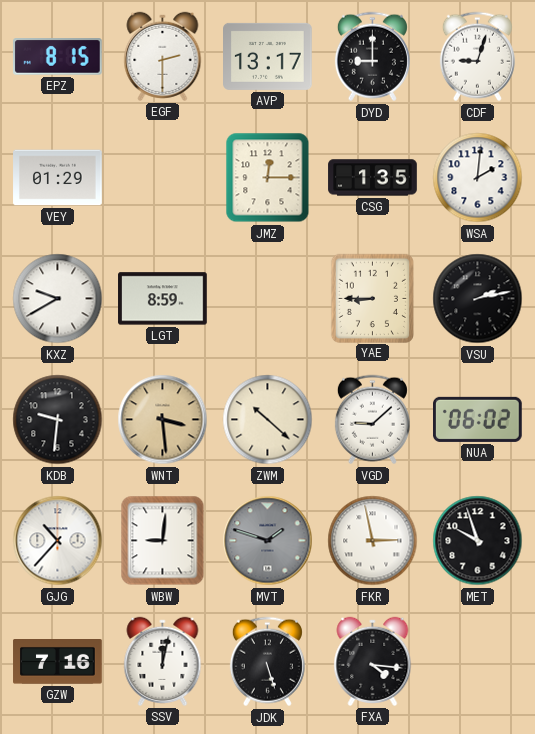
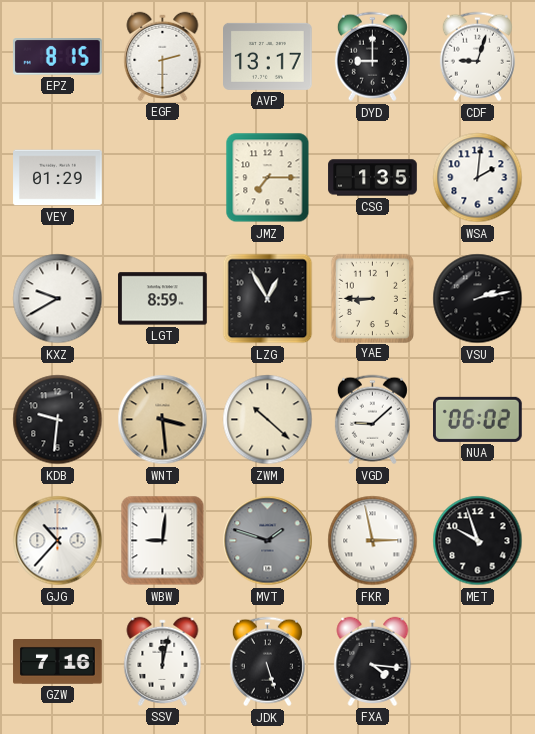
JMZ: 12:15 -> 7:15 (268, 178)
LZG: none -> 12:55 (268, 299)
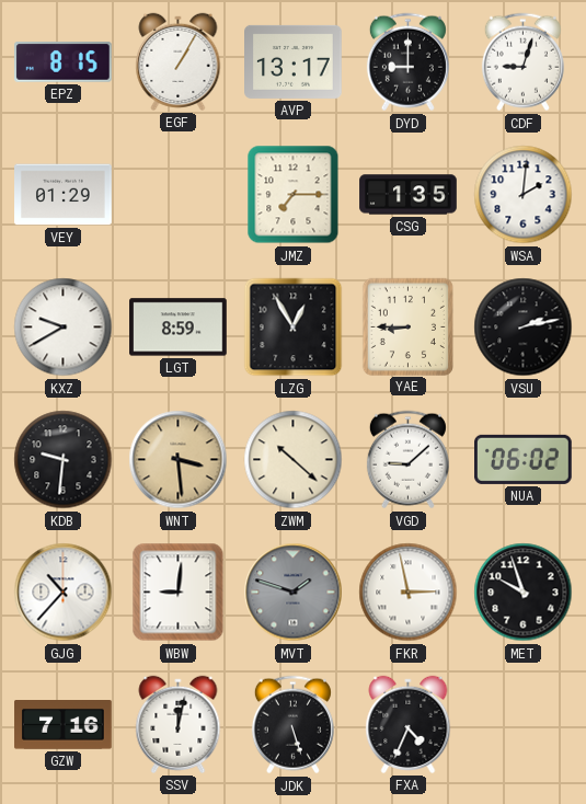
EGF: 2:30 -> 1:05 (179, 61)
FXA: 4:16 -> 4:34 (409, 724)
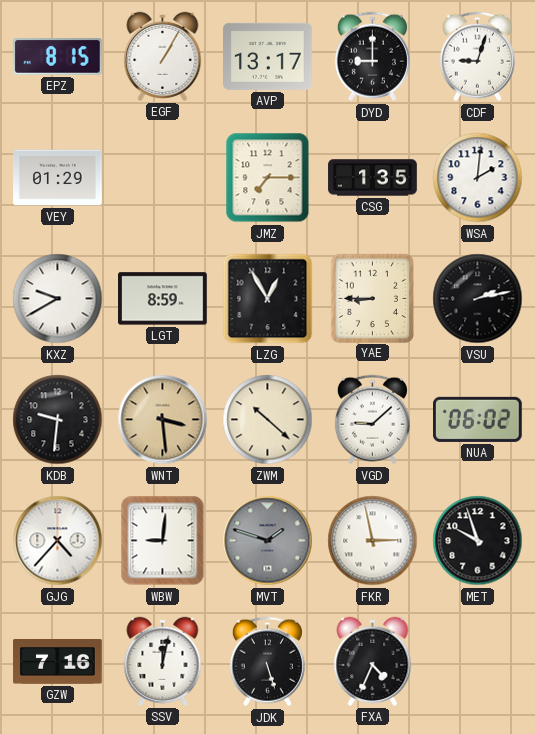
GJG: 10:37 -> 4:37 (58, 541)
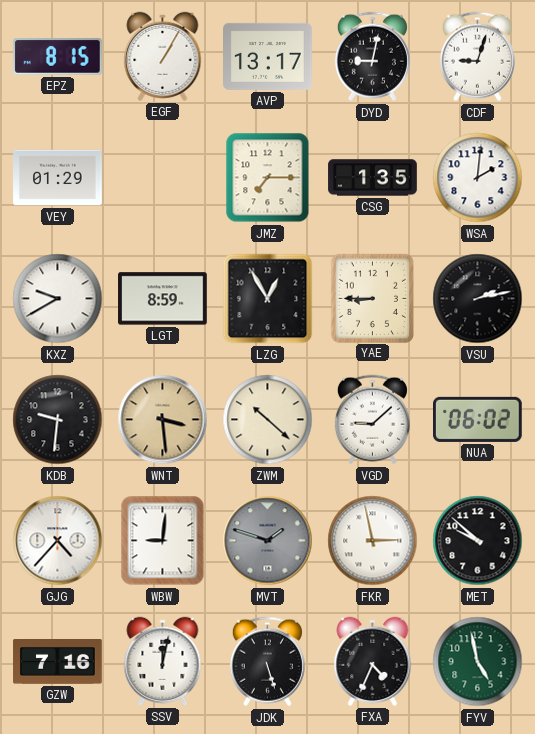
DYD: 9:00 -> 9:02 (372, 57)
MET: 9:57 -> 9:52 (478, 541)
FYV: none -> 4:58 (478, 662)
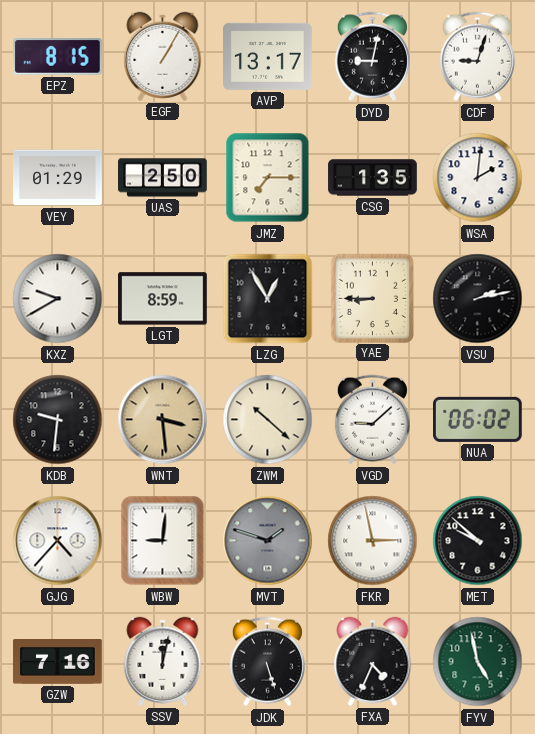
UAS: none -> 2:50 (163, 178)
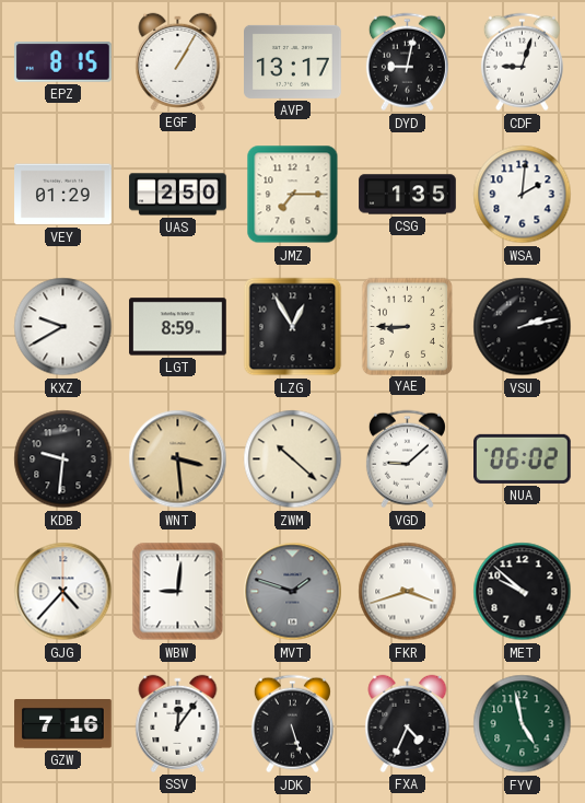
FKR: 2:58 -> 3:42 (408, 592)
SSV: 12:02 -> 12:06 (178, 723)
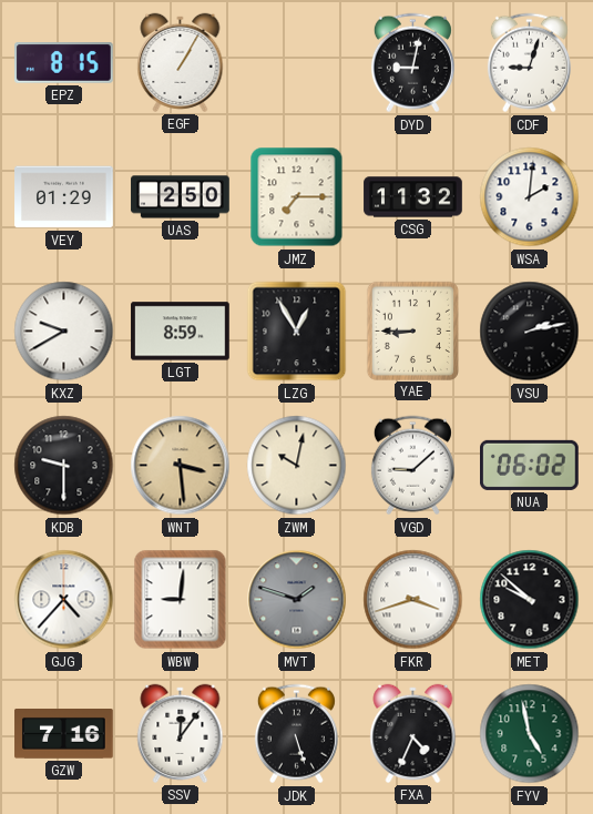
AVP: 13:17 -> none (293, 61)
CSG: 1:35 -> 11:32 (413, 197)
KDB: 9:31 -> 9:30 (64, 466)
ZWM: 10:22 -> 10:02 (297, 466)
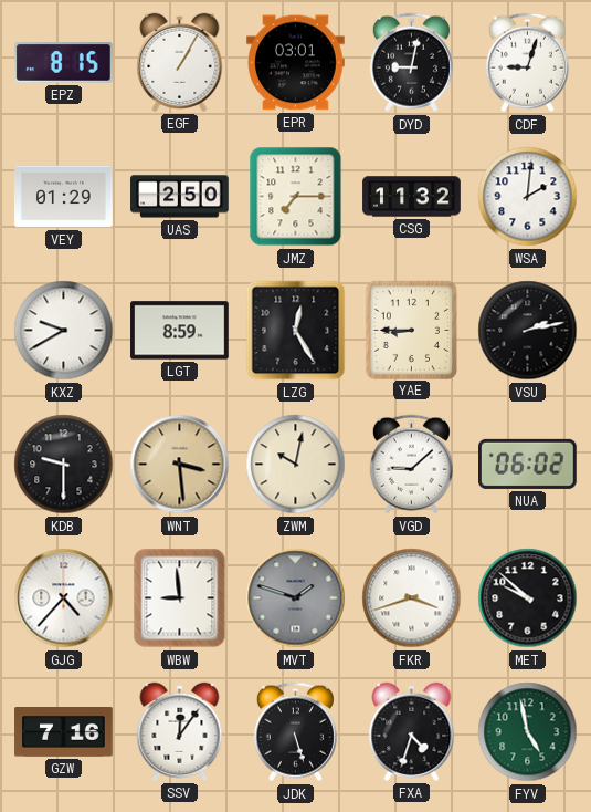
EPR: none -> 03:01 (296, 63)
LZG: 12:55 -> 12:25 (296, 331)
WBW: 9:01 -> 8:59 (180, 598)
FXA: 4:34 -> 4:33 (412, 731)
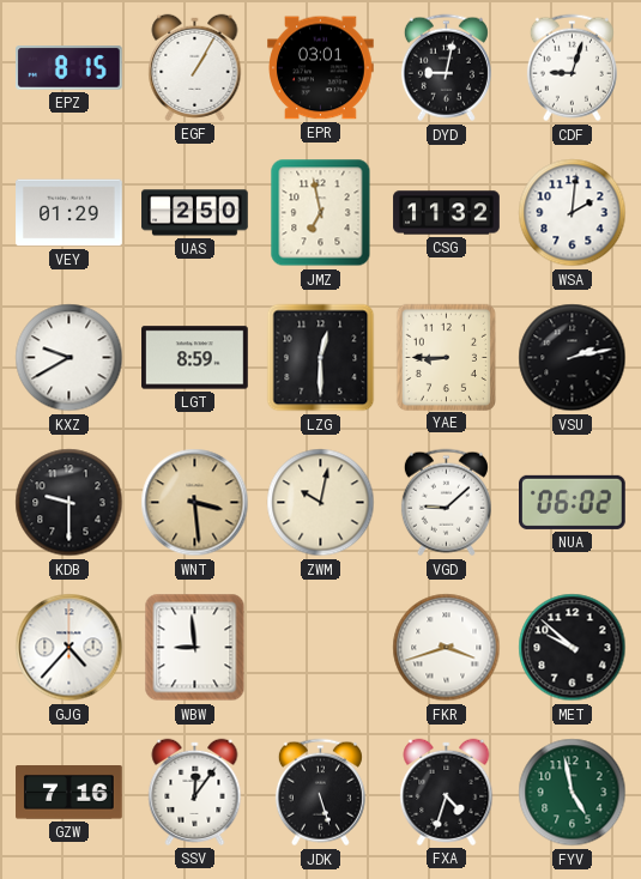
JMZ: 7:15 -> 6:58 (321, 213)
LZG: 12:25 -> 12:30 (321, 358)
MVT: 1:48 -> none (296, 598)
